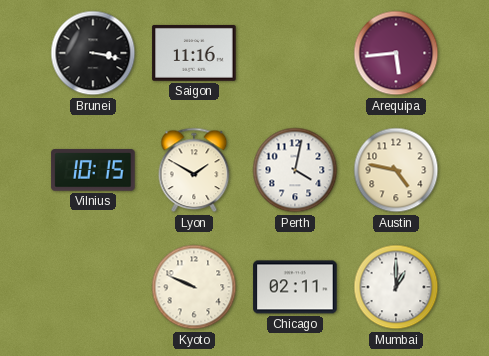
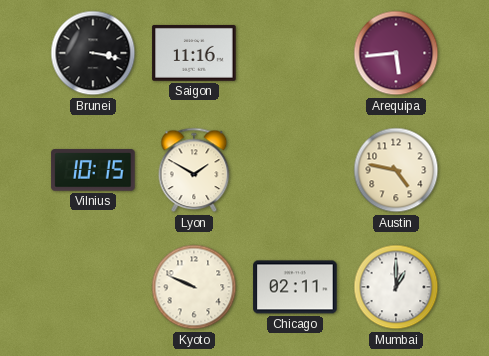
Perth: 4:02 -> none (295, 170)
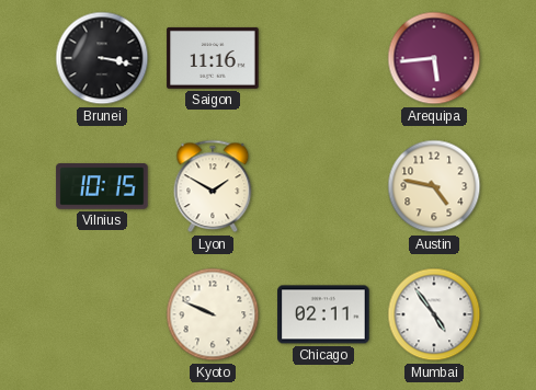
Mumbai: 1:00 -> 4:54 (434, 314)
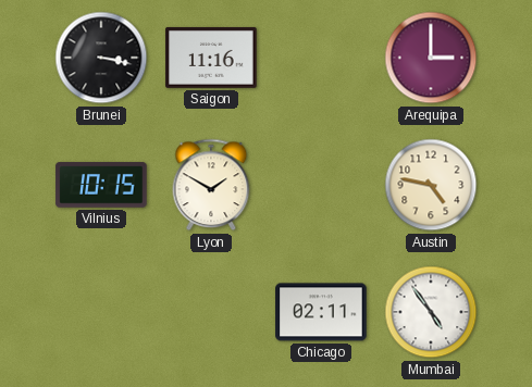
Arequipa: 5:44 -> 3:00 (431, 58)
Kyoto: 9:49 -> none (213, 314)
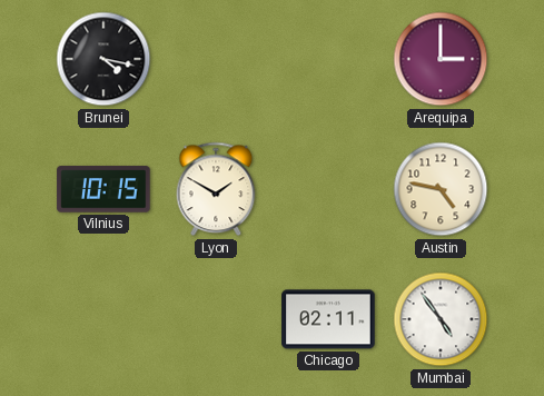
Brunei: 3:17 -> 4:17 (103, 59)
Saigon: 11:16 -> none (211, 58)
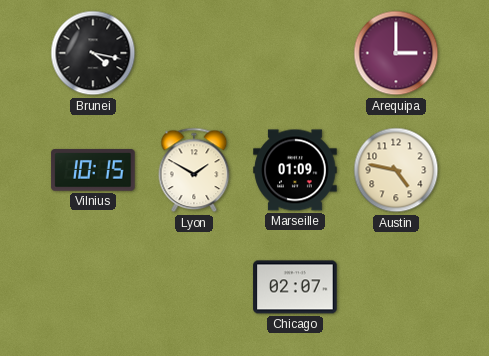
Marseille: none -> 01:09 (295, 170)
Chicago: 02:11 -> 02:07 (295, 287)
Mumbai: 4:54 -> none (441, 319)
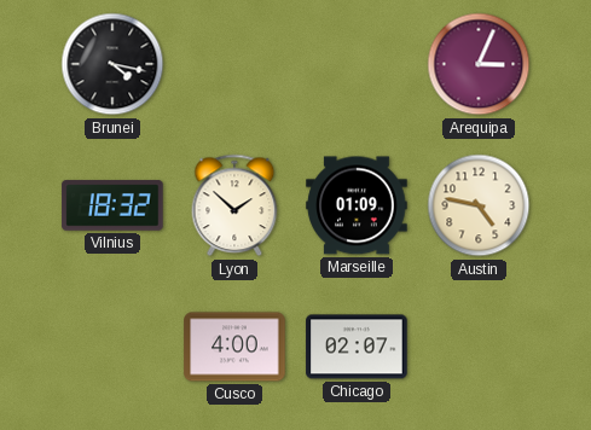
Arequipa: 3:00 -> 3:04 (479, 64)
Vilnius: 10:15 -> 18:32 (112, 205)
Lyon: 1:50 -> 1:52 (234, 205)
Cusco: none -> 4:00 (234, 347)
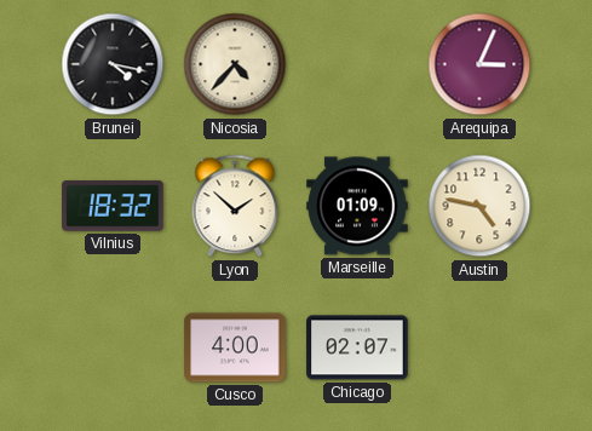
Nicosia: none -> 4:37 (235, 64)
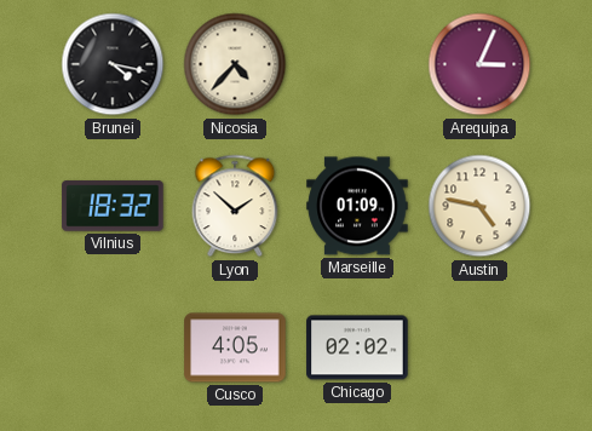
Cusco: 4:00 -> 4:05 (235, 347)
Chicago: 02:07 -> 02:02 (357, 347)
